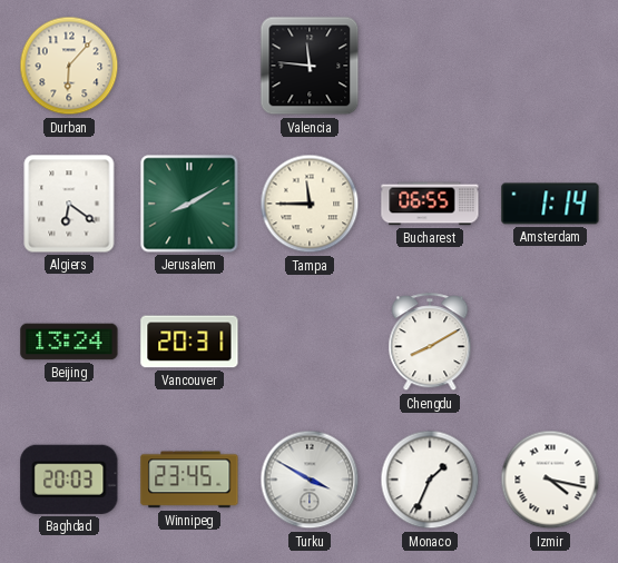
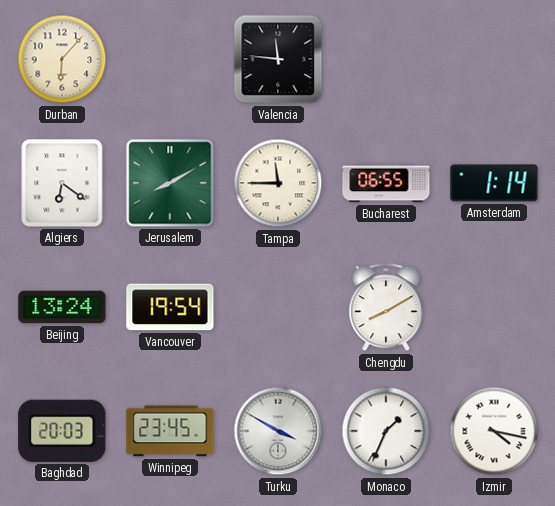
Vancouver: 20:31 -> 19:54 (170, 307)
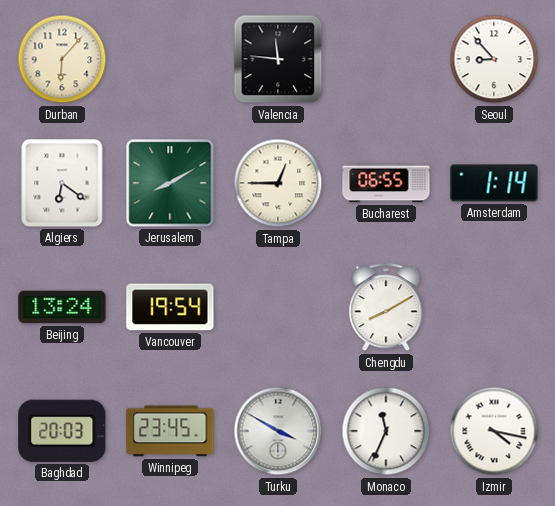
Seoul: none -> 8:53 (494, 59)
Tampa: 11:45 -> 12:45 (278, 183)
Monaco: 1:34 -> 11:34 (386, 431)
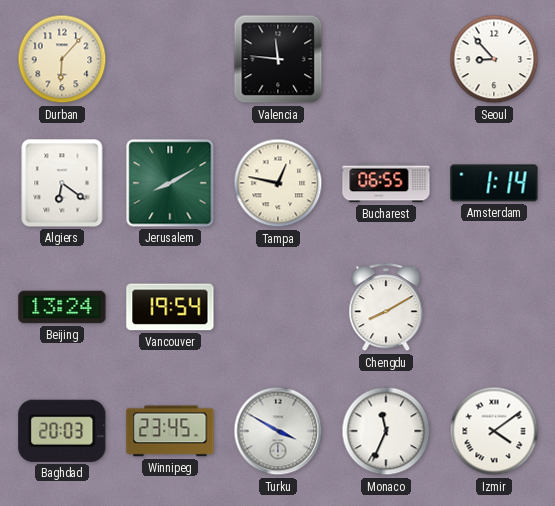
Tampa: 12:45 -> 12:47 (278, 183)
Izmir: 4:17 -> 4:09 (494, 431)
